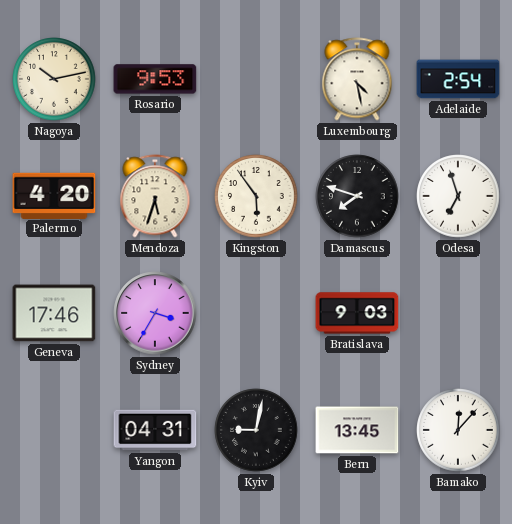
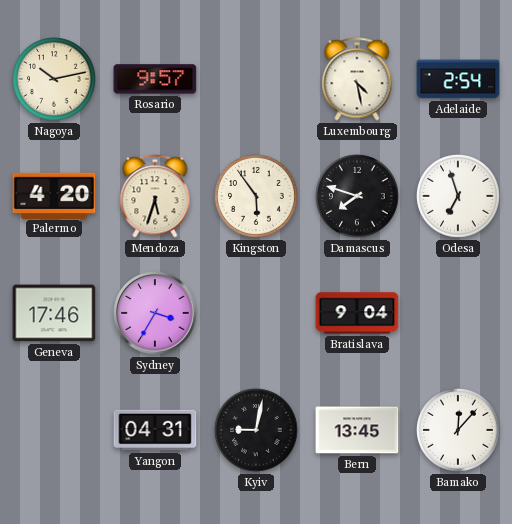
Rosario: 9:53 -> 9:57 (155, 79)
Bratislava: 9:03 -> 9:04 (357, 313)
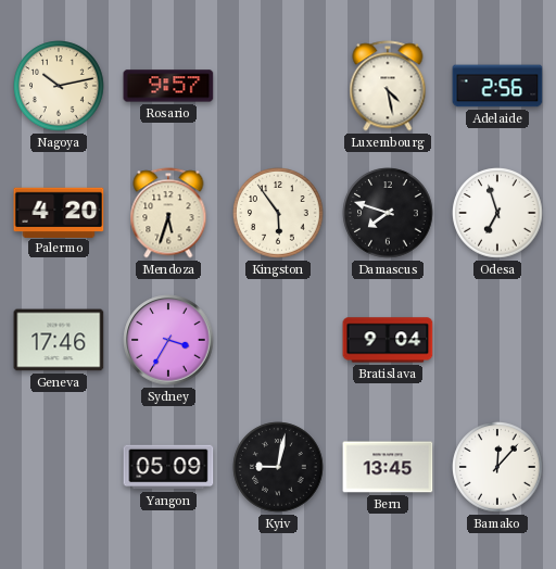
Adelaide: 2:54 -> 2:56 (497, 86)
Yangon: 04:31 -> 05:09 (168, 467)
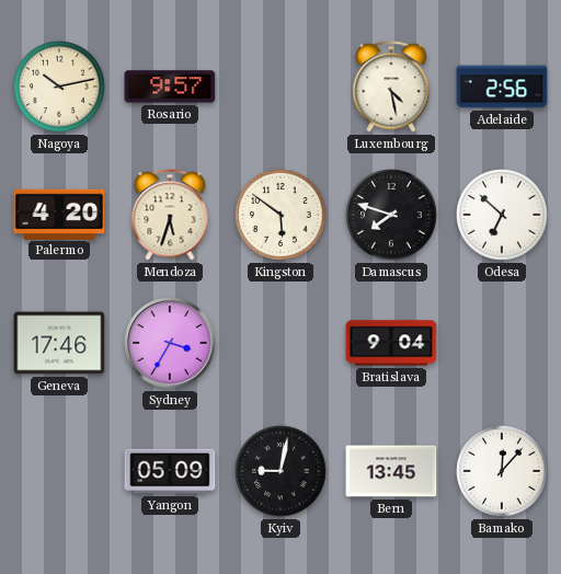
Kingston: 5:54 -> 5:51 (280, 215)
Odesa: 6:57 -> 6:52 (502, 215)
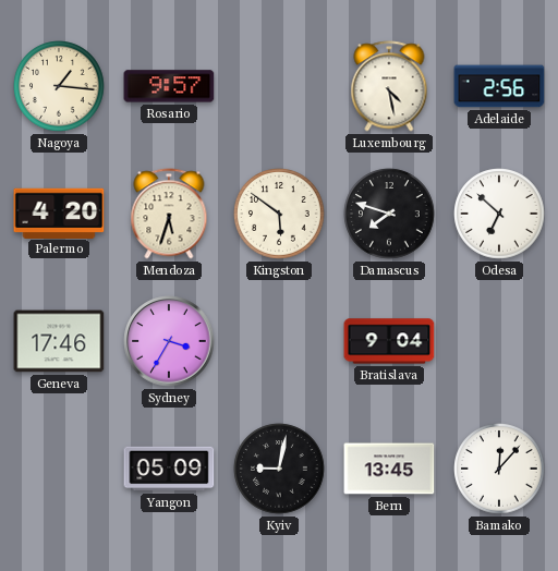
Nagoya: 10:13 -> 1:16 (59, 86)
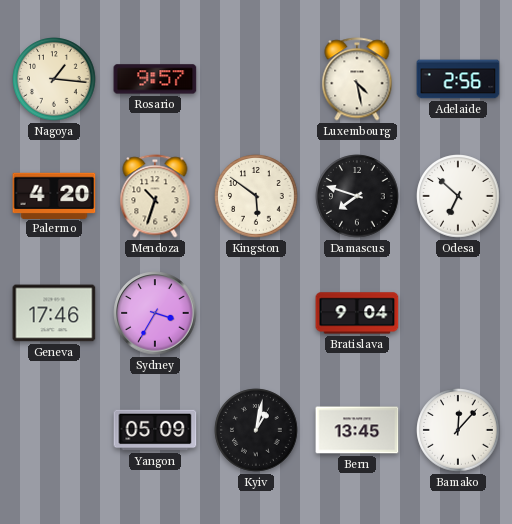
Mendoza: 5:33 -> 10:33 (155, 196)
Kyiv: 9:02 -> 1:02 (256, 430)
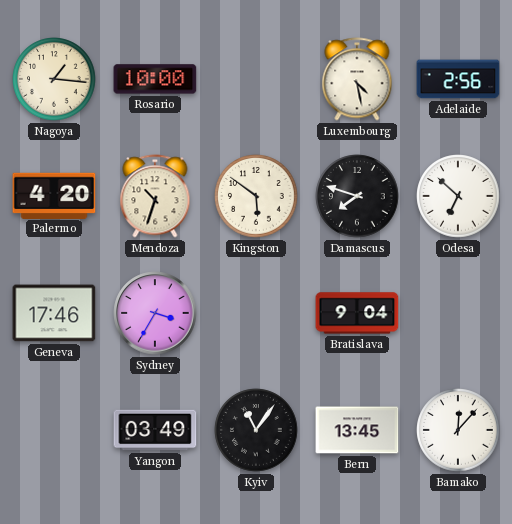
Rosario: 9:57 -> 10:00 (155, 79)
Yangon: 05:09 -> 03:49 (155, 430)
Kyiv: 1:02 -> 11:06 (256, 430)
